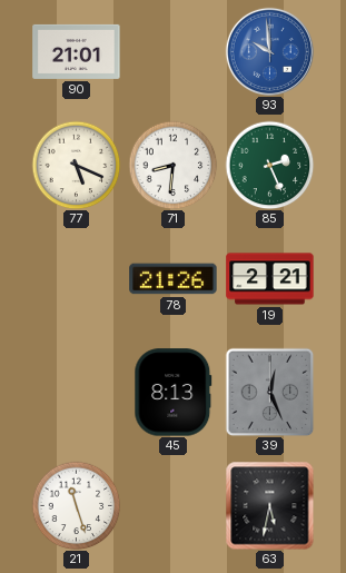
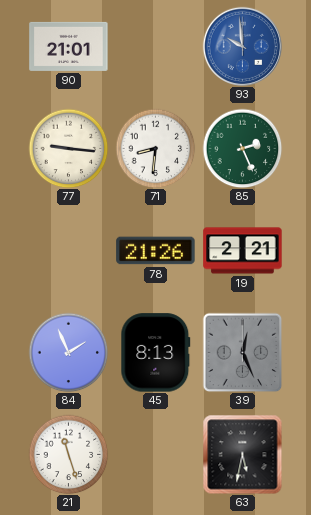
77: 5:19 -> 9:16 (68, 148)
84: none -> 1:56 (68, 352)
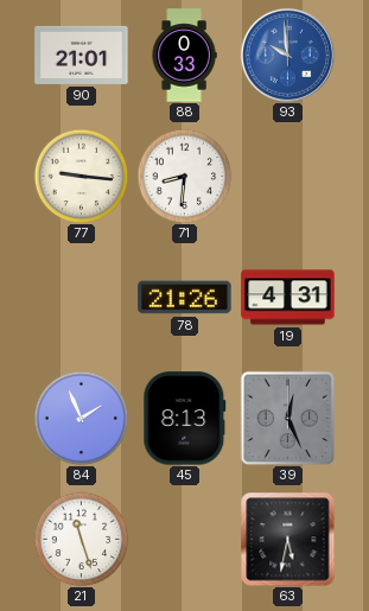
88: none -> 0:33 (184, 56)
85: 2:26 -> none (242, 148)
19: 2:21 -> 4:31 (288, 298)
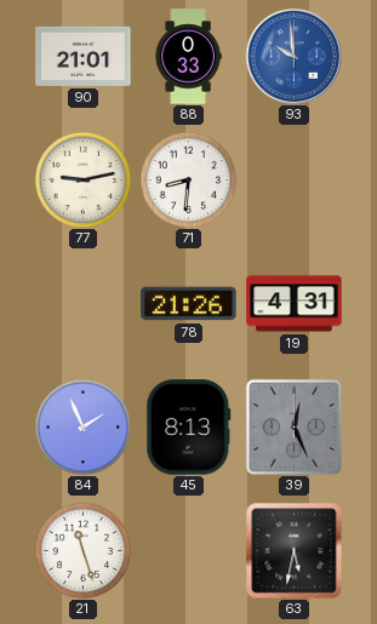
77: 9:16 -> 9:13 (82, 179)
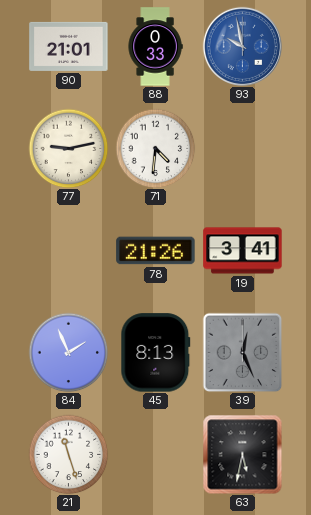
93: 9:59 -> 9:58 (242, 46)
71: 8:31 -> 4:31 (155, 148)
19: 4:31 -> 3:41 (243, 251)
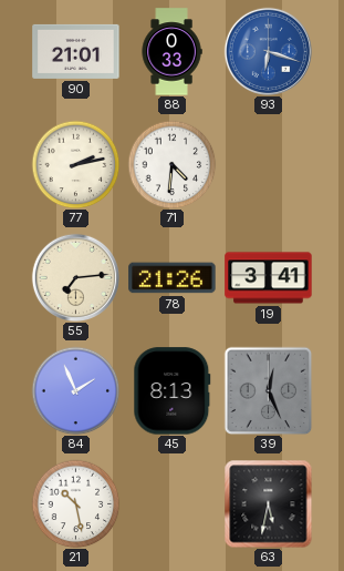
93: 9:58 -> 6:18 (268, 51)
77: 9:13 -> 2:13 (75, 164)
55: none -> 7:14 (75, 277)
21: 11:27 -> 10:28 (75, 503)
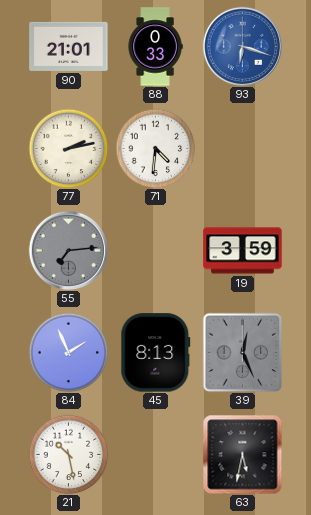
55 dial: cream -> grey (68, 250)
78: 21:26 -> none (173, 278)
19: 3:41 -> 3:59 (243, 251)
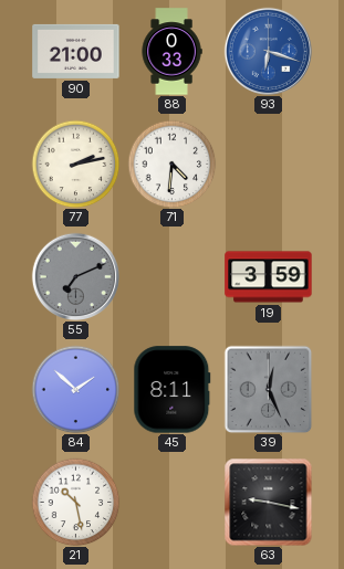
90: 21:01 -> 21:00 (76, 51)
55: 7:14 -> 7:11 (75, 276)
84: 1:56 -> 1:52 (75, 389)
45: 8:13 -> 8:11 (173, 390)
63: 5:32 -> 9:17 (268, 502)
